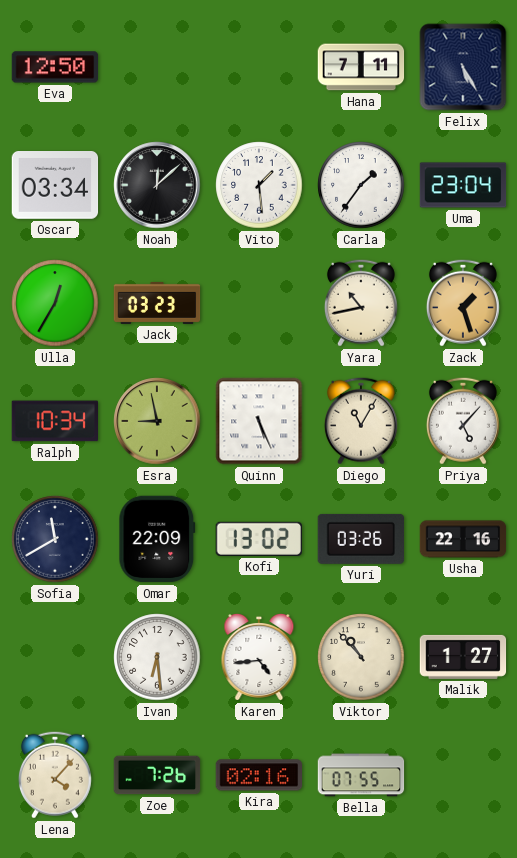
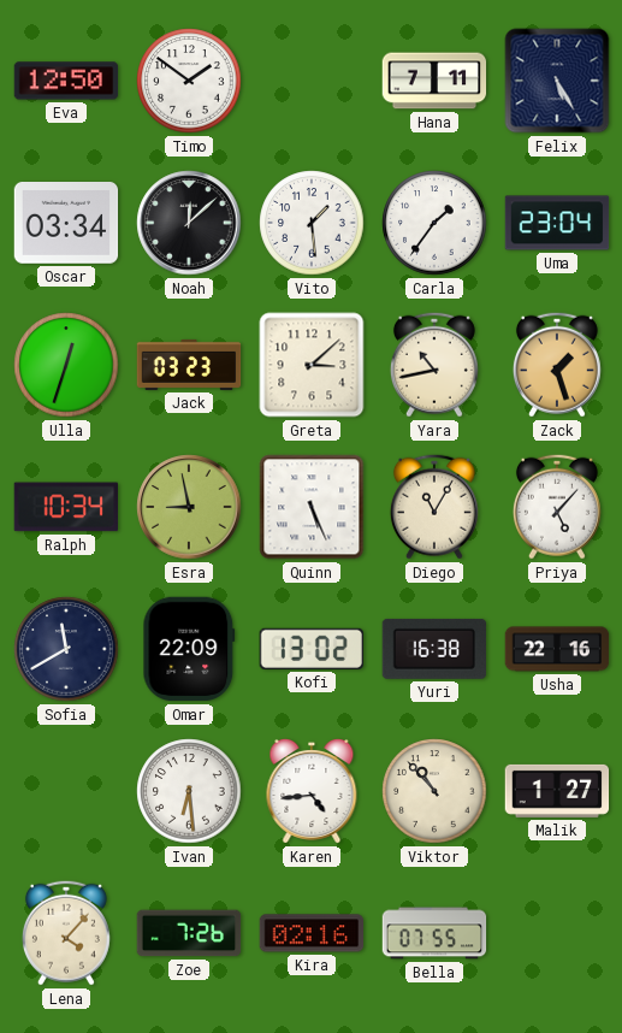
Timo: none -> 1:51 (189, 81)
Ulla: 12:35 -> 12:33 (66, 365)
Greta: none -> 3:08 (312, 365)
Yuri: 03:26 -> 16:38 (433, 649)
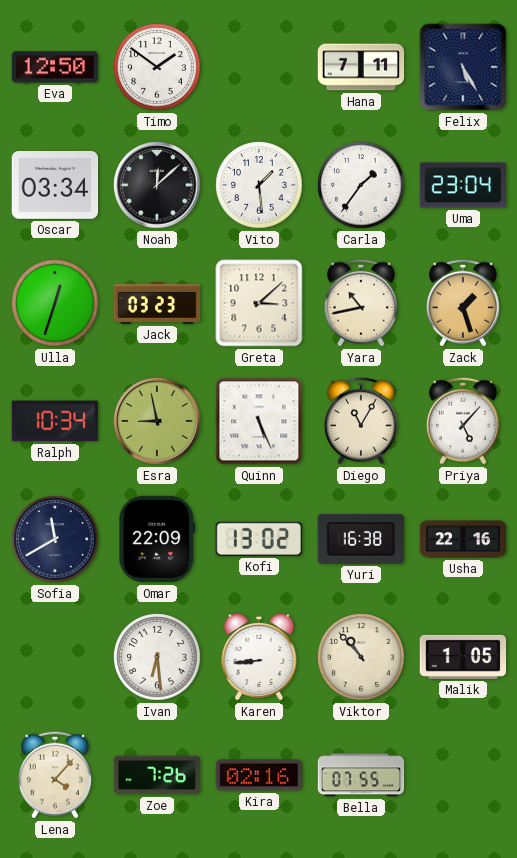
Karen: 4:44 -> 8:44 (259, 657)
Malik: 1:27 -> 1:05 (463, 657)
